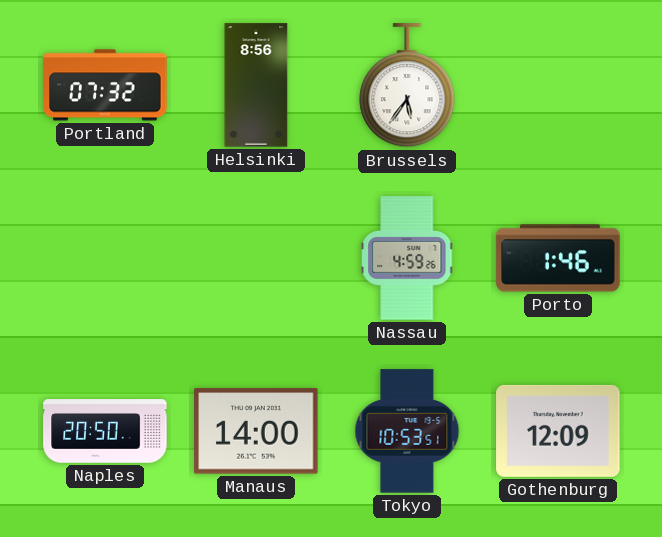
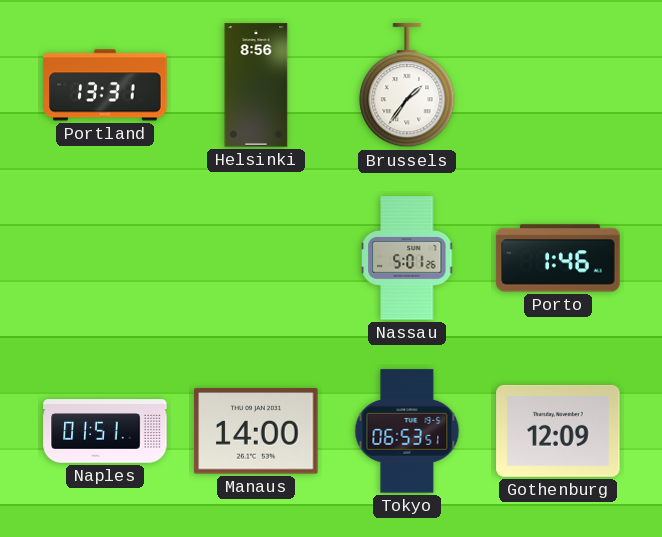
Portland: 07:32 -> 13:31 (105, 85)
Brussels: 5:36 -> 1:36 (407, 86)
Nassau: 4:59 -> 5:01 (408, 258)
Naples: 20:50 -> 01:51 (105, 431)
Tokyo: 10:53 -> 06:53 (407, 431)
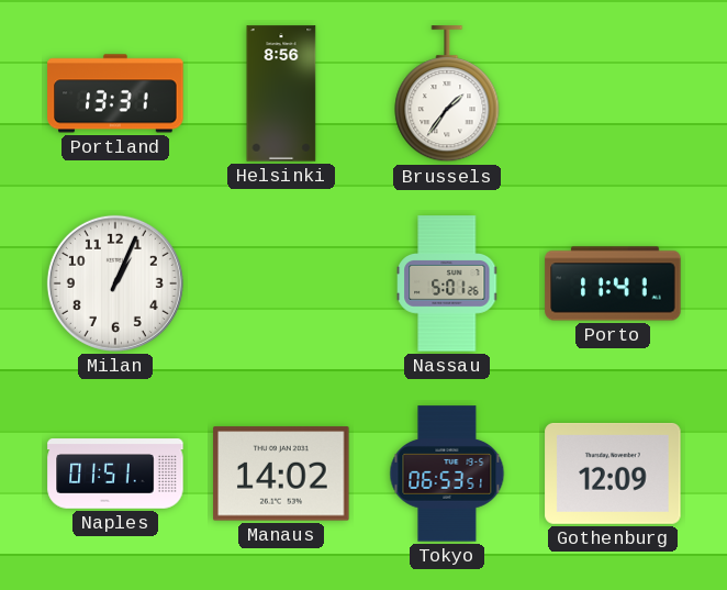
Milan: none -> 1:04 (115, 283)
Porto: 1:46 -> 11:41 (613, 283)
Manaus: 14:00 -> 14:02 (281, 474)
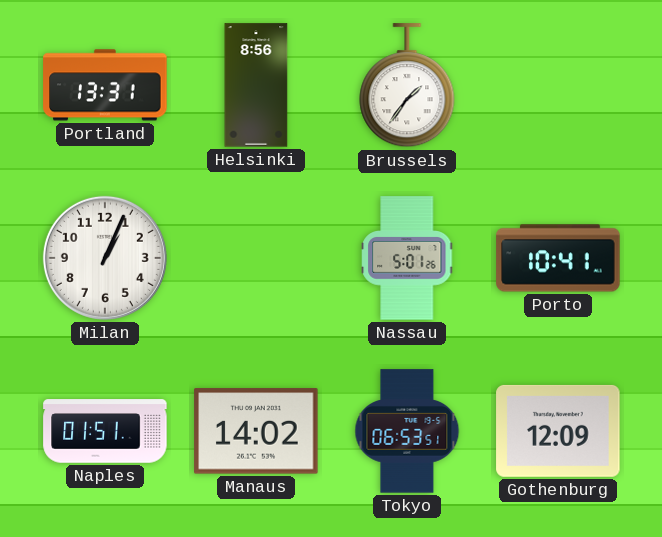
Porto: 11:41 -> 10:41 (558, 258)
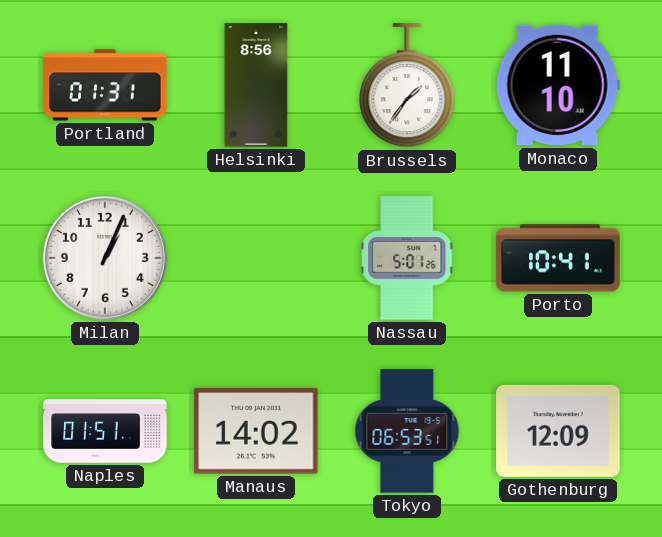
Portland: 13:31 -> 01:31 (105, 85)
Monaco: none -> 11:10 (558, 85)
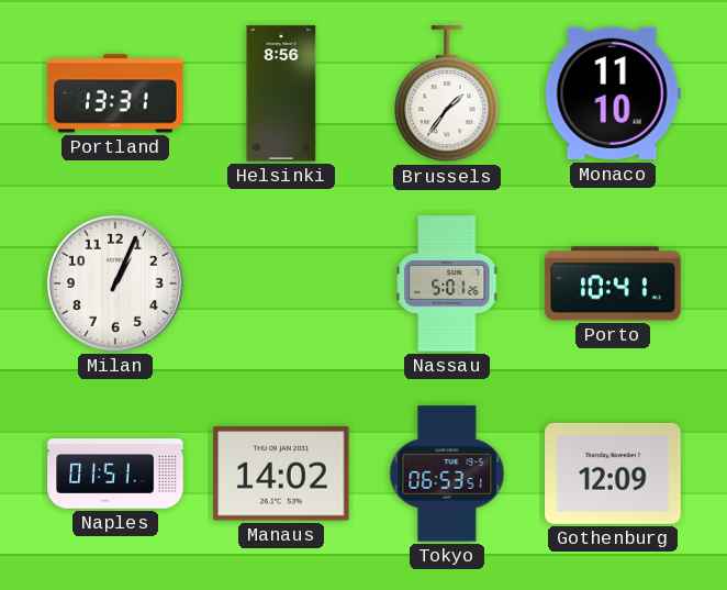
Portland: 01:31 -> 13:31 (115, 93)
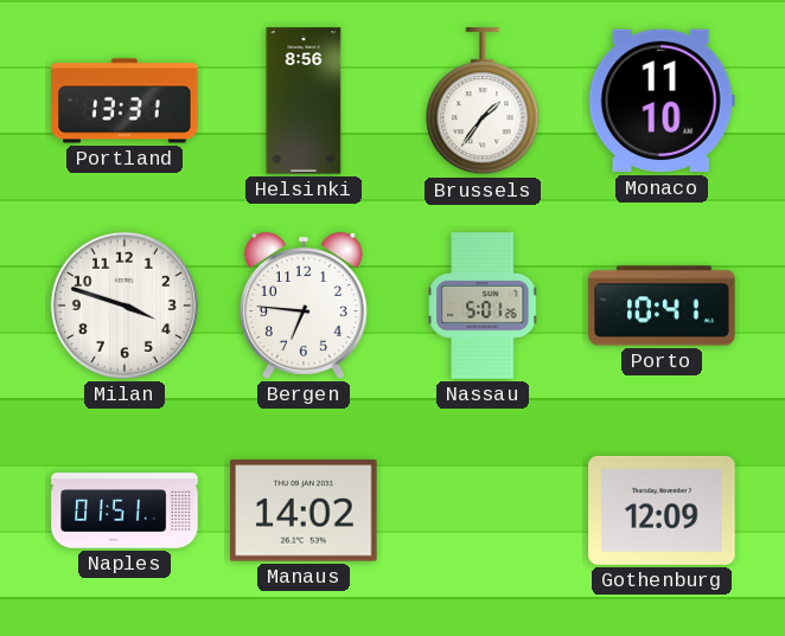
Milan: 1:04 -> 3:48 (125, 306)
Bergen: none -> 6:46 (304, 306)
Tokyo: 06:53 -> none (447, 474)
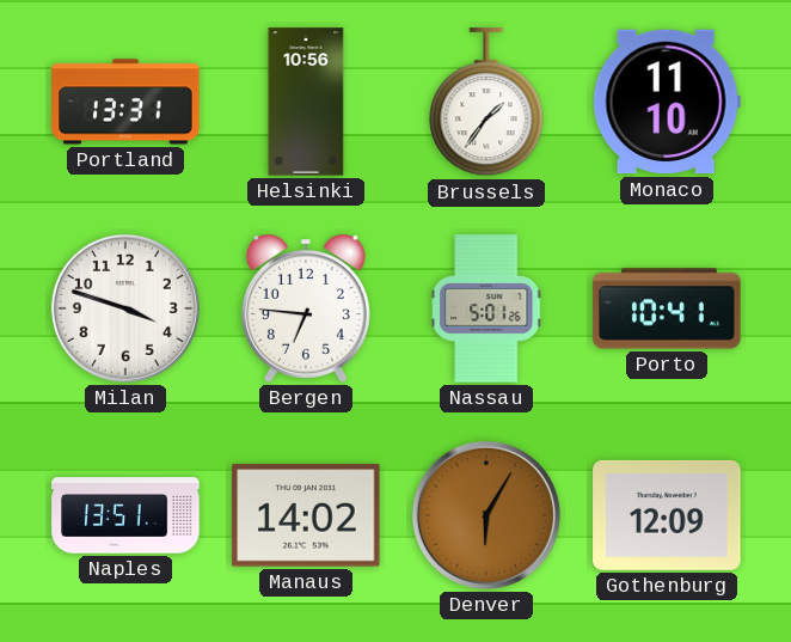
Helsinki: 8:56 -> 10:56 (306, 102)
Naples: 01:51 -> 13:51 (125, 515)
Denver: none -> 6:05 (486, 515)
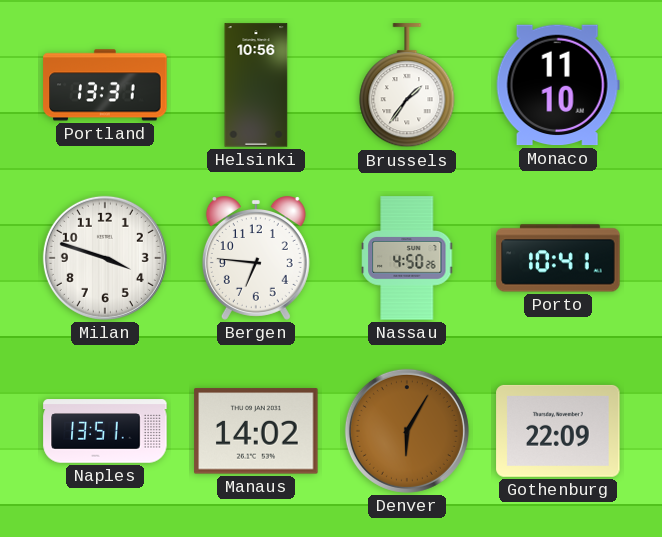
Nassau: 5:01 -> 4:50 (408, 258)
Gothenburg: 12:09 -> 22:09 (558, 431)
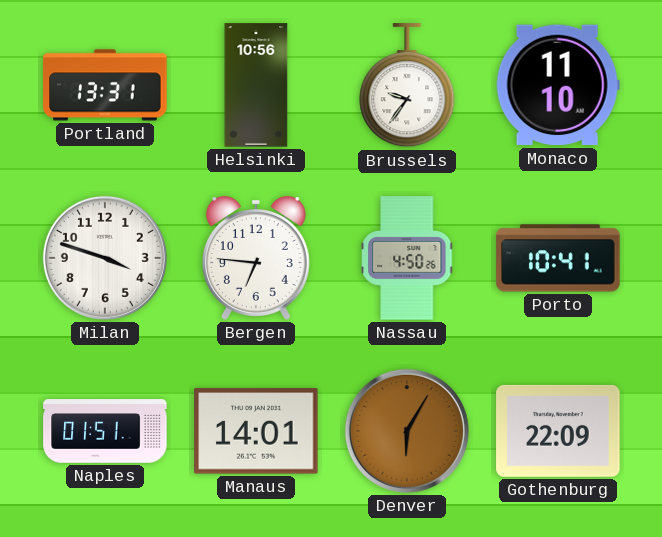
Brussels: 1:36 -> 9:36 (407, 86)
Naples: 13:51 -> 01:51 (105, 431)
Manaus: 14:02 -> 14:01 (256, 431)
